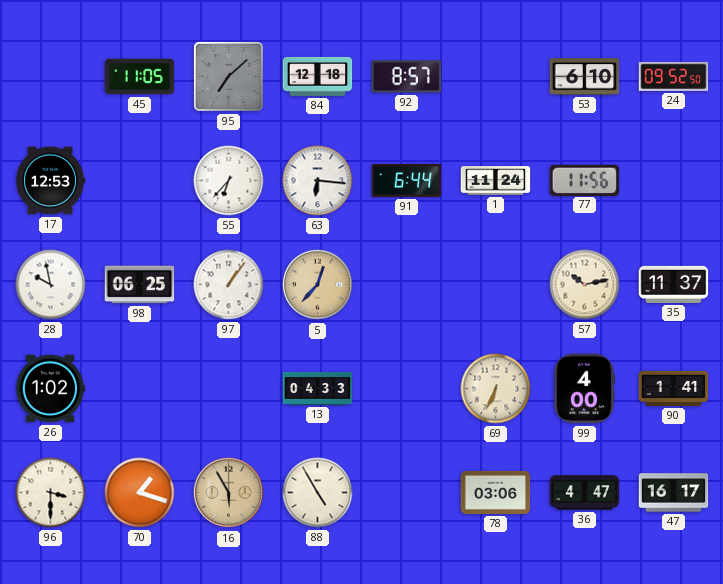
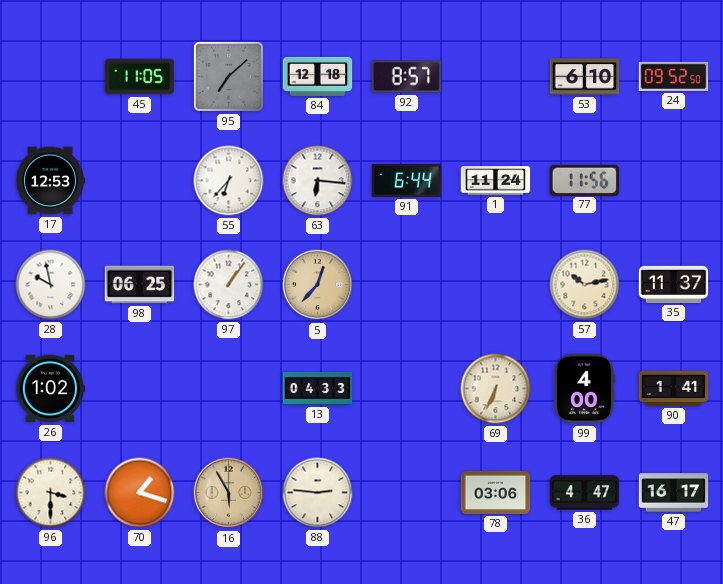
88: 4:55 -> 2:46 (318, 493)
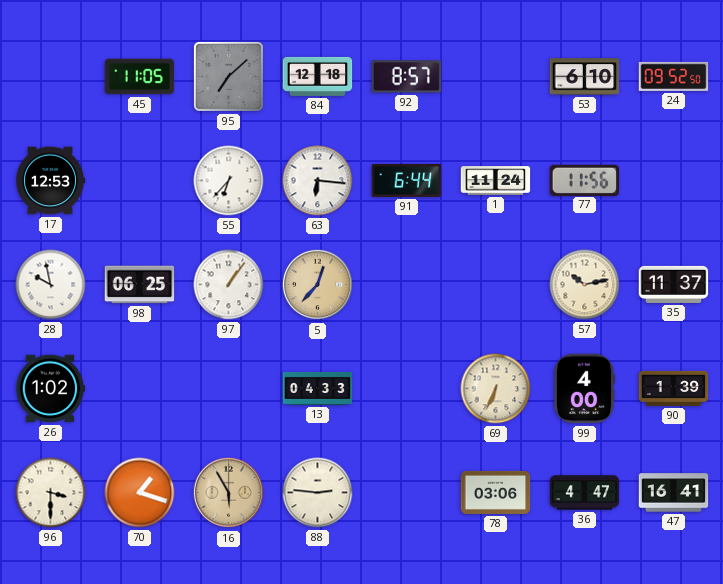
90: 1:41 -> 1:39 (674, 388)
47: 16:17 -> 16:41 (674, 493)
